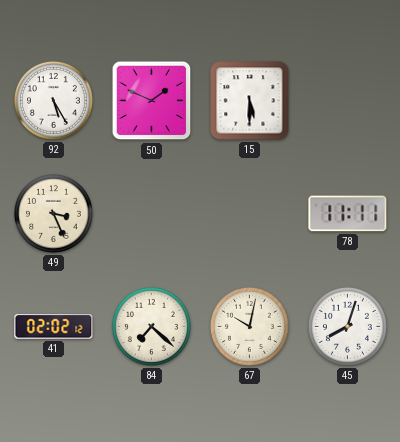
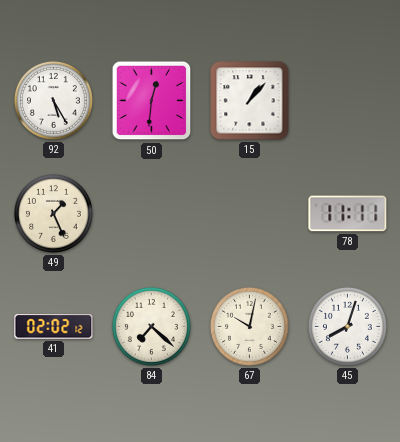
50: 1:49 -> 12:31 (152, 101)
15: 5:30 -> 1:07 (250, 101)
49: 3:26 -> 1:26 (53, 213)
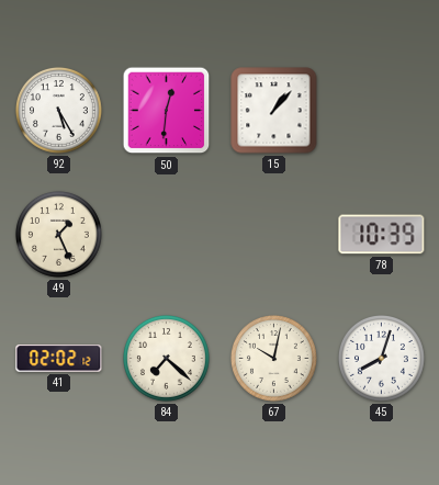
78: 11:11 -> 10:39 (382, 235)
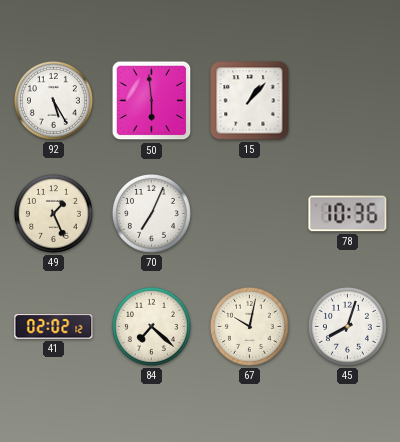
50: 12:31 -> 5:59 (152, 101)
70: none -> 7:04 (151, 213)
78: 10:39 -> 10:36 (348, 214)
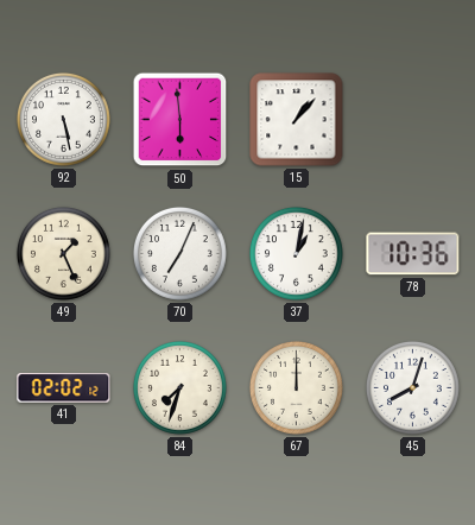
92: 5:25 -> 5:28 (63, 119)
37: none -> 1:02 (296, 253)
84: 7:22 -> 7:33 (179, 387)
67: 10:02 -> 12:00 (296, 387)
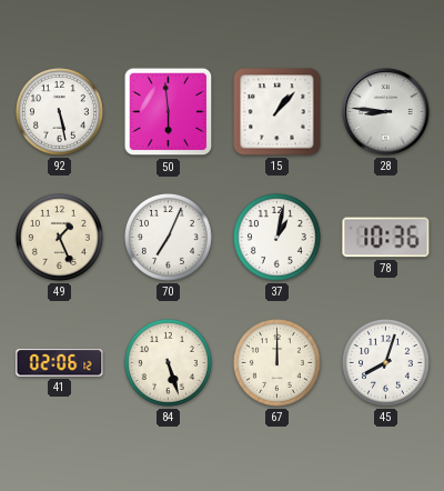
28: none -> 8:46 (386, 112)
41: 02:02 -> 02:06 (60, 363)
84: 7:33 -> 5:27 (168, 362)
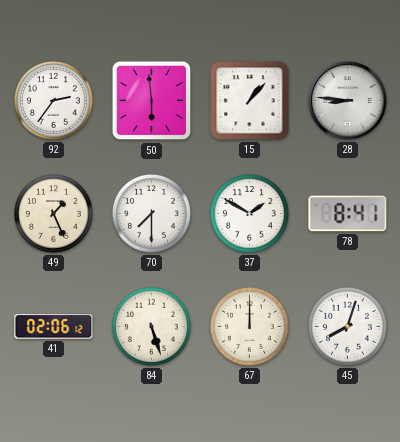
92: 5:28 -> 2:36 (53, 100)
70: 7:04 -> 7:30 (151, 213)
37: 1:02 -> 1:50 (249, 213)
78: 10:36 -> 8:41 (348, 214)
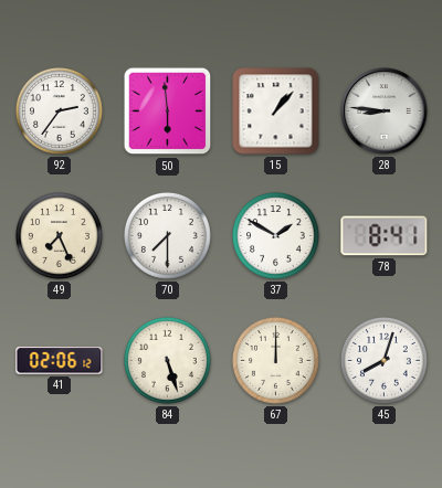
49: 1:26 -> 7:26 (59, 235)
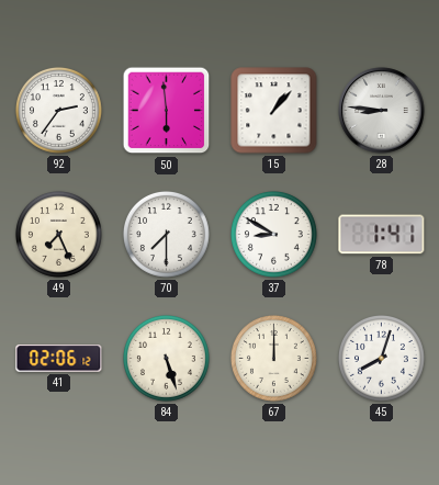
37: 1:50 -> 8:50 (273, 234)
78: 8:41 -> 1:41 (382, 235)
